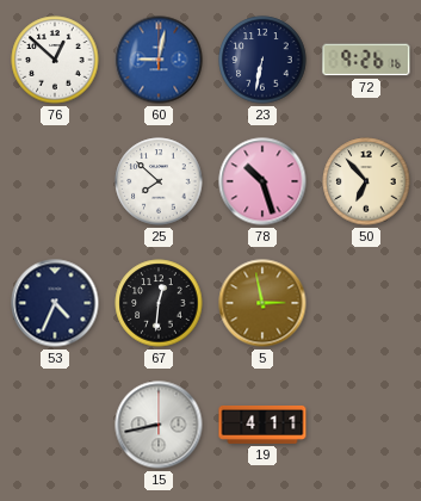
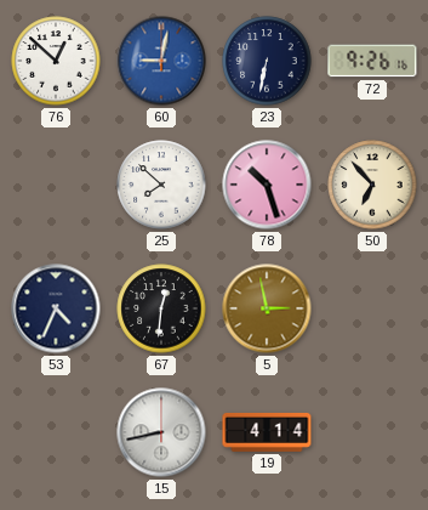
19: 4:11 -> 4:14 (267, 432)
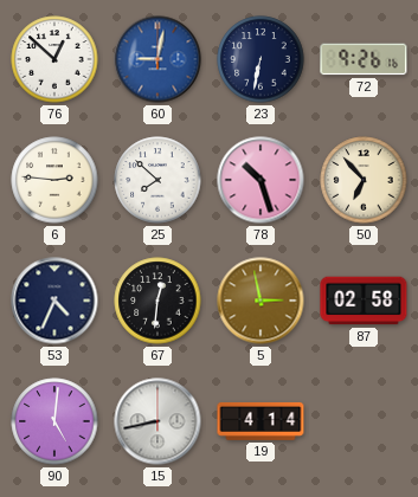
6: none -> 2:46 (54, 180)
87: none -> 02:58 (364, 301)
90: none -> 5:01 (54, 421)
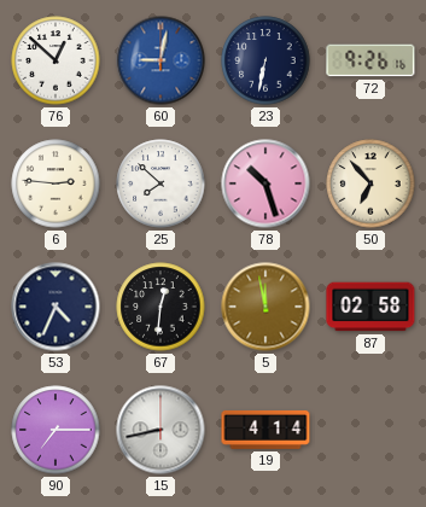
5: 2:58 -> 11:58 (265, 307)
90: 5:01 -> 7:15 (56, 430)
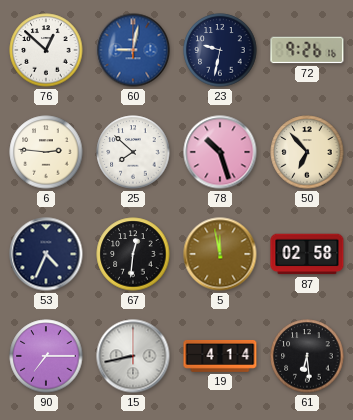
23: 6:32 -> 9:32 (220, 50)
61: none -> 6:29 (307, 356)
